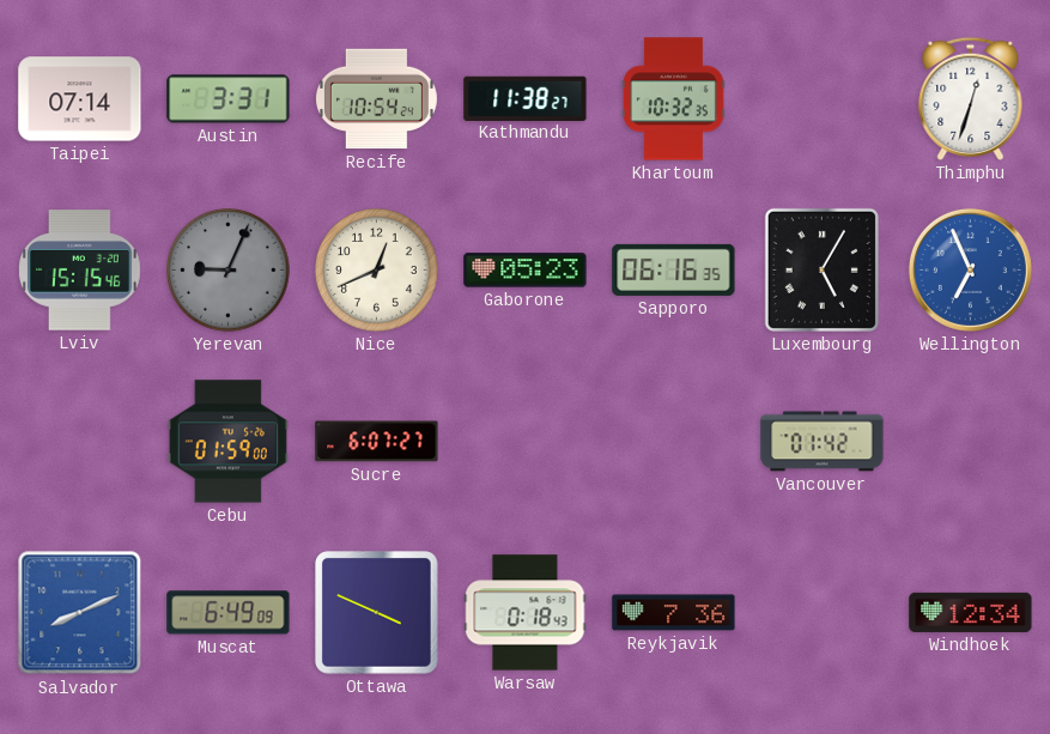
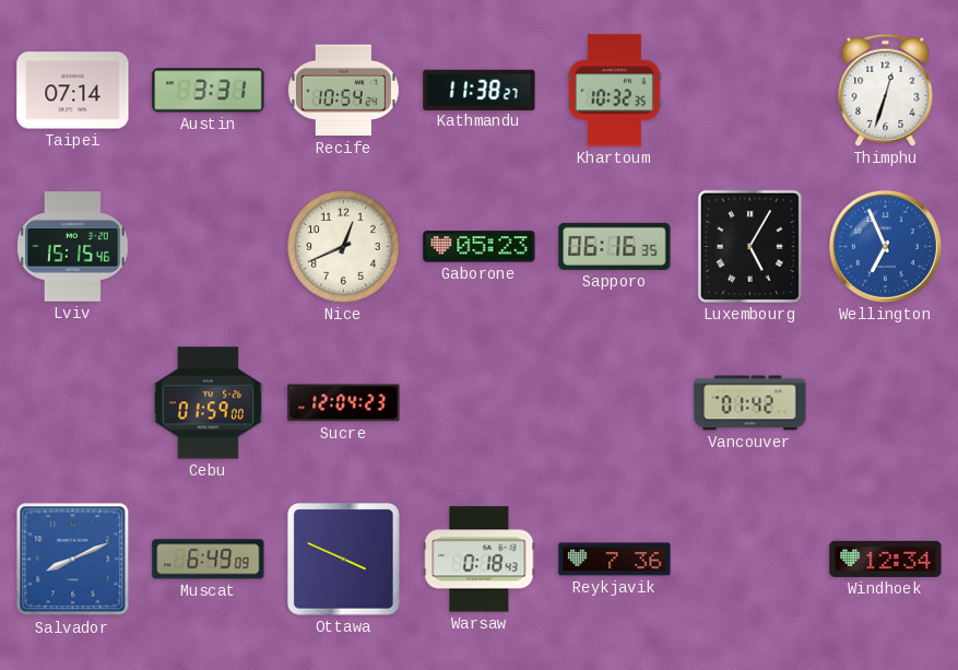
Yerevan: 9:04 -> none (229, 271)
Sucre: 6:07 -> 12:04 (344, 403)
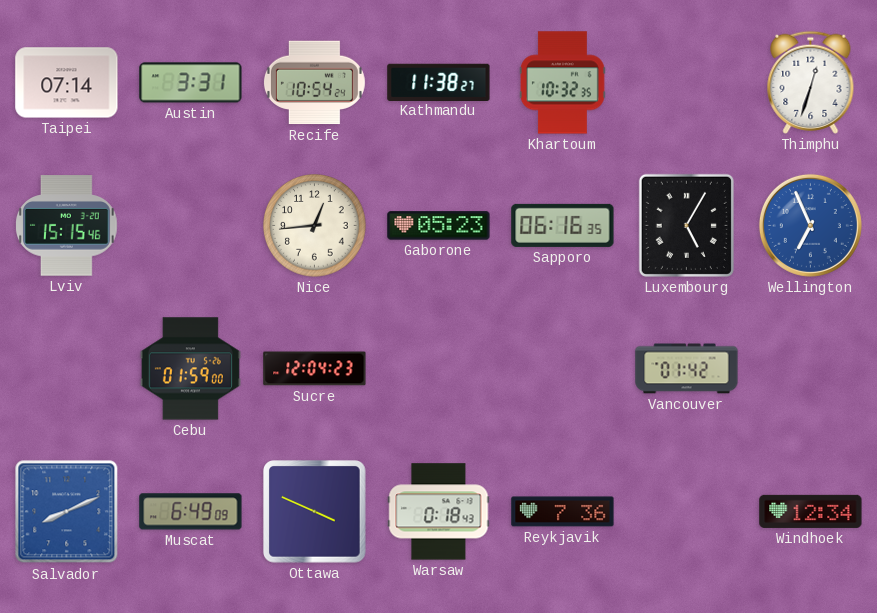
Nice: 12:41 -> 12:44 (315, 226)
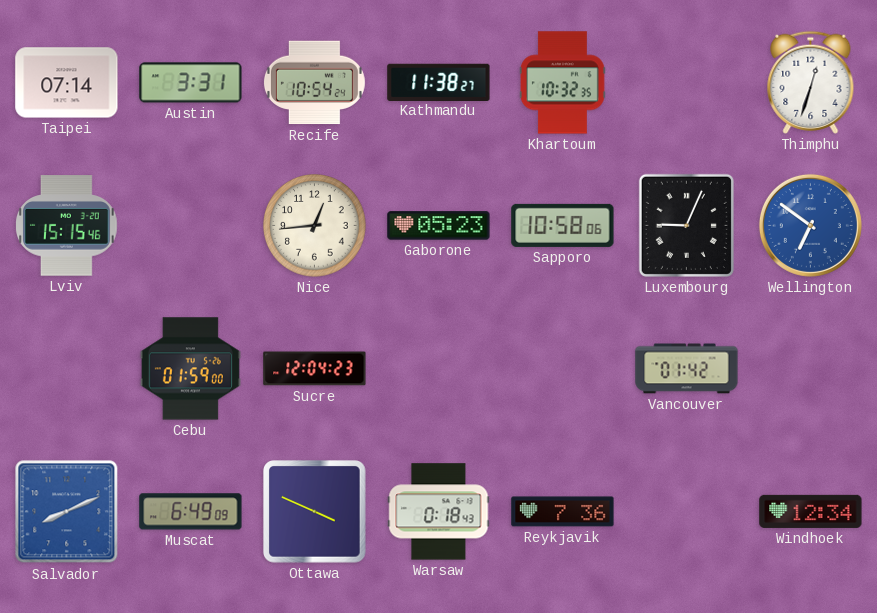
Sapporo: 06:16 -> 10:58 (563, 225)
Luxembourg: 5:05 -> 9:04 (686, 225)
Wellington: 6:56 -> 6:51 (810, 225)
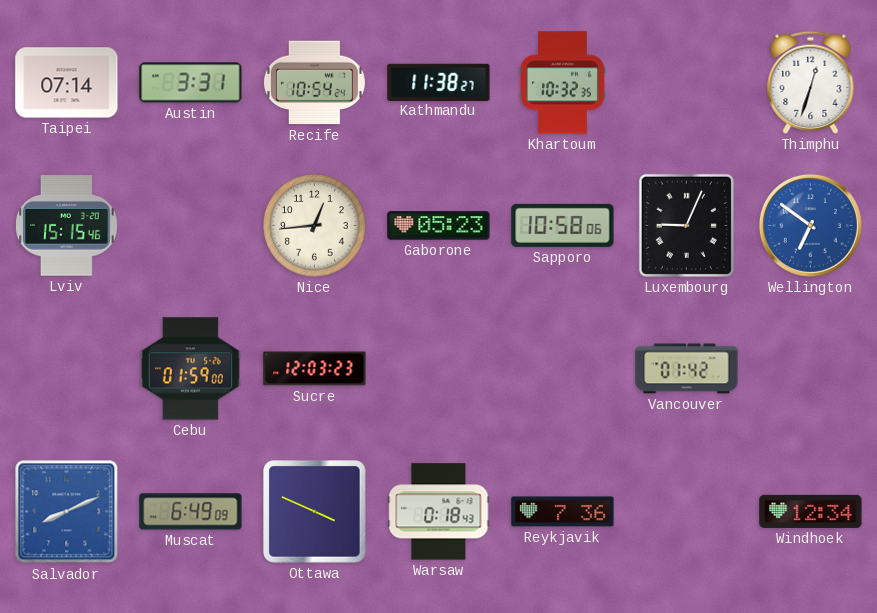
Sucre: 12:04 -> 12:03 (315, 369)
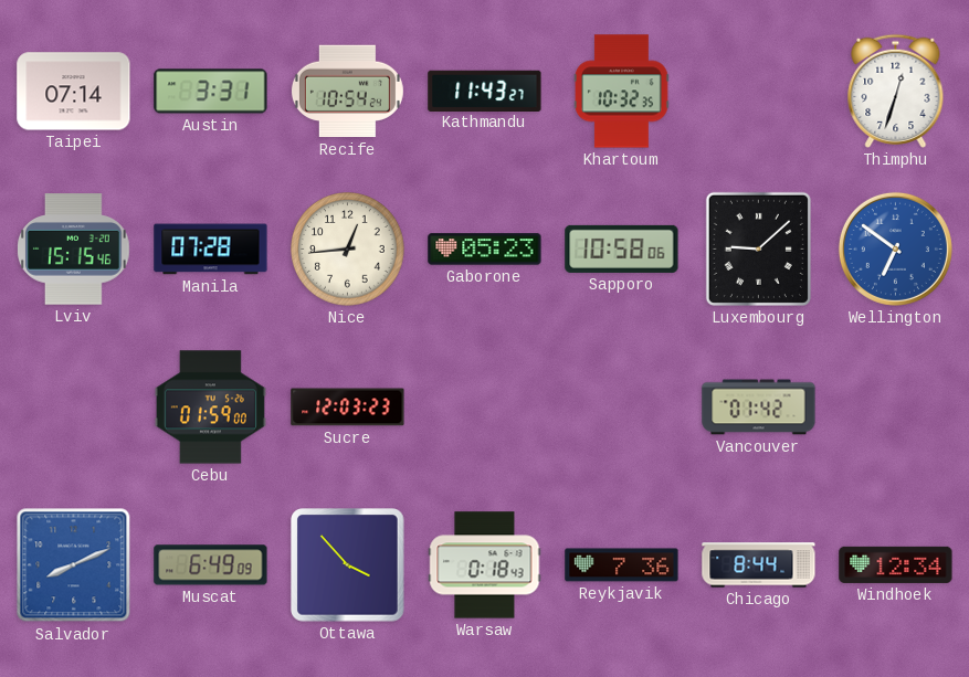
Kathmandu: 11:38 -> 11:43 (485, 91)
Manila: none -> 07:28 (211, 250)
Luxembourg: 9:04 -> 9:08 (758, 248)
Ottawa: 3:49 -> 3:53 (348, 565)
Chicago: none -> 8:44 (759, 565)
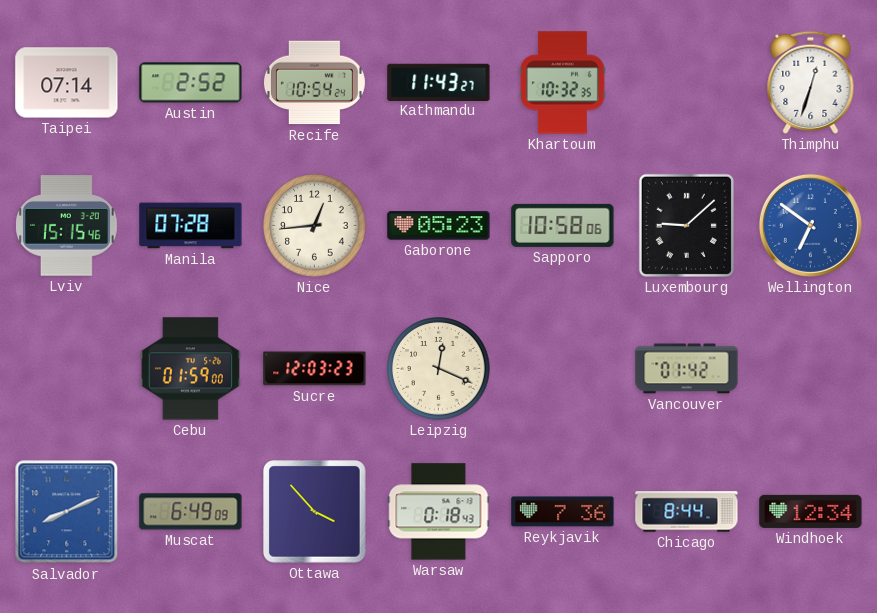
Austin: 3:31 -> 2:52 (191, 83)
Leipzig: none -> 12:19 (439, 369)
